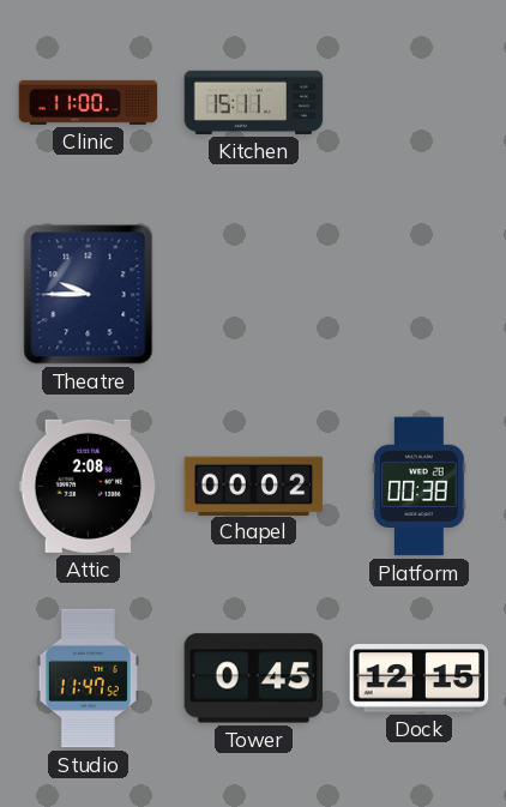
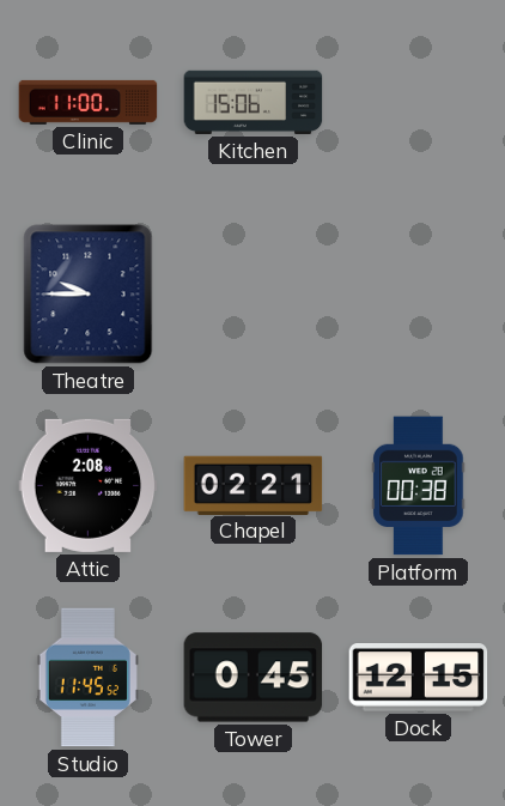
Kitchen: 15:11 -> 15:06 (254, 102)
Chapel: 00:02 -> 02:21 (254, 485)
Studio: 11:47 -> 11:45 (87, 678)
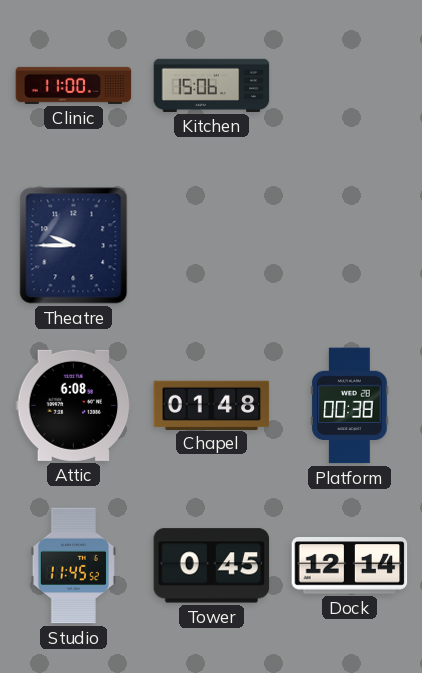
Attic: 2:08 -> 6:08 (74, 405)
Chapel: 02:21 -> 01:48 (212, 405)
Dock: 12:15 -> 12:14 (350, 566)
